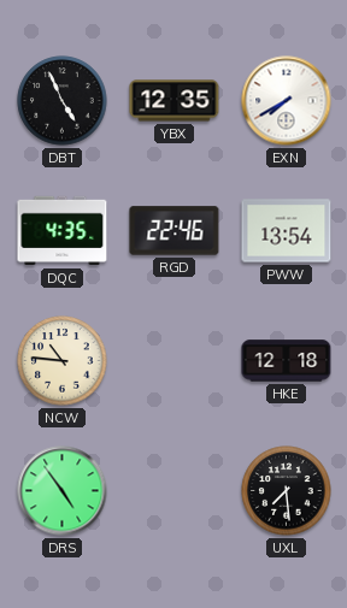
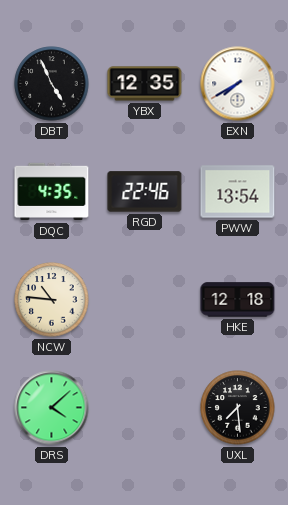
DRS: 4:54 -> 4:08 (52, 408)
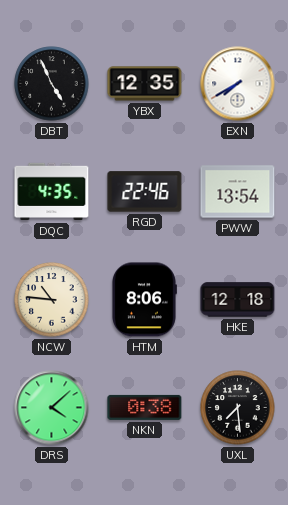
HTM: none -> 8:06 (145, 300)
NKN: none -> 0:38 (145, 407)
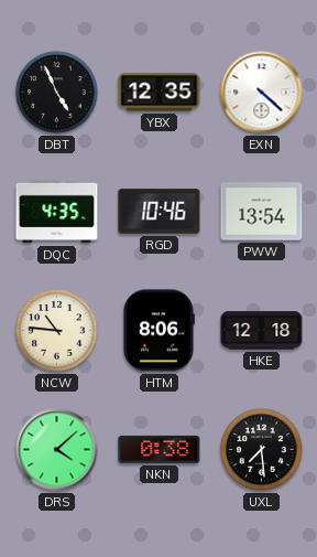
EXN: 7:40 -> 4:22 (262, 93)
RGD: 22:46 -> 10:46 (160, 212)
